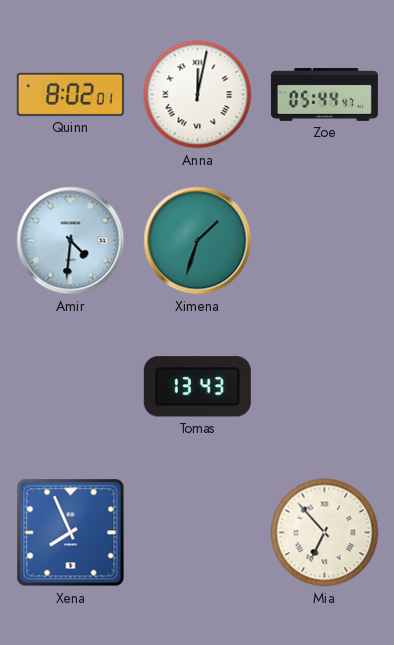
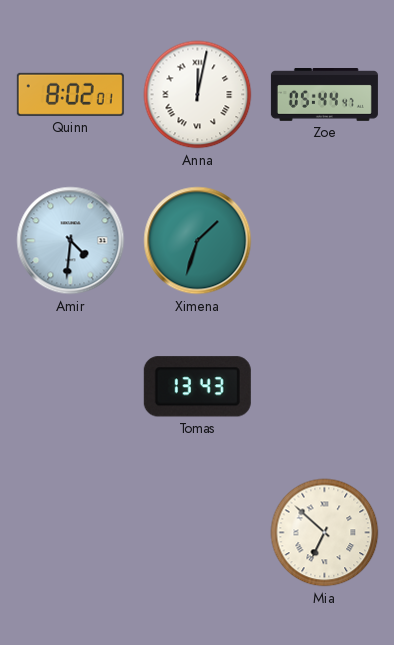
Xena: 7:56 -> none (71, 533)
Mia: 6:53 -> 6:52 (325, 533)
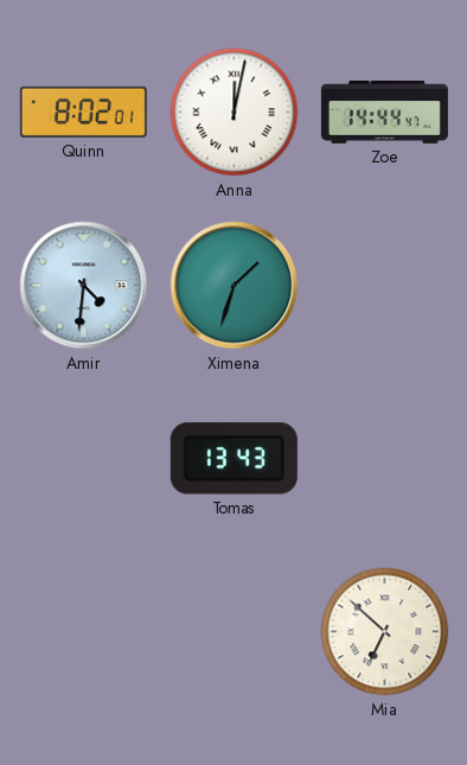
Zoe: 05:44 -> 14:44 (384, 113)
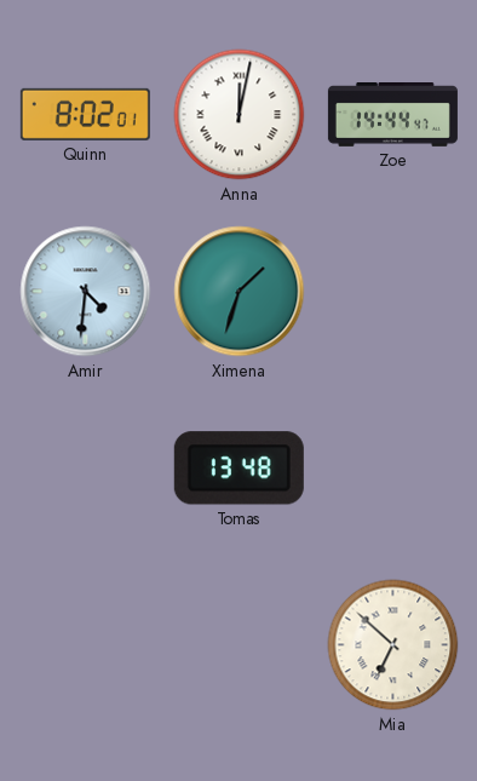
Tomas: 13:43 -> 13:48 (238, 469)
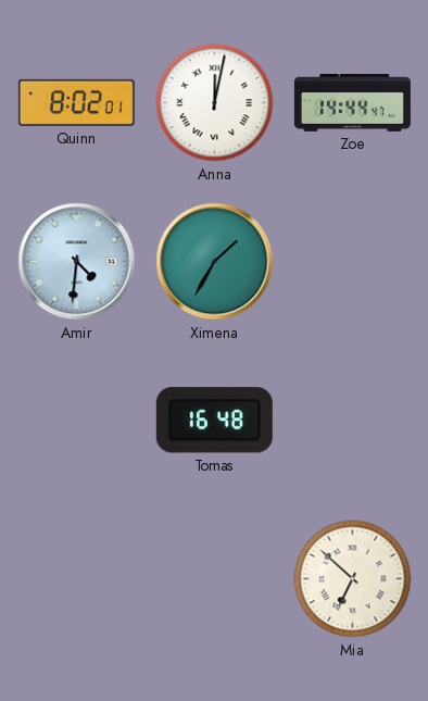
Ximena: 1:33 -> 1:35 (215, 262)
Tomas: 13:48 -> 16:48 (214, 421)
